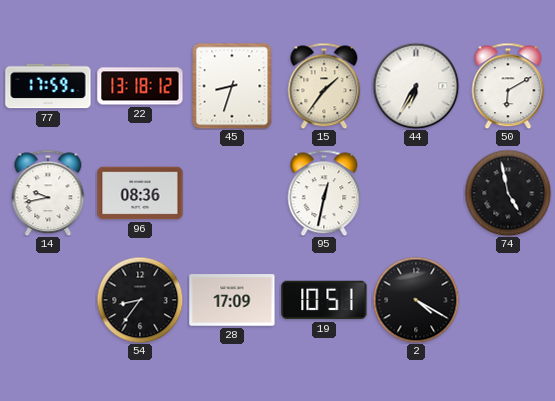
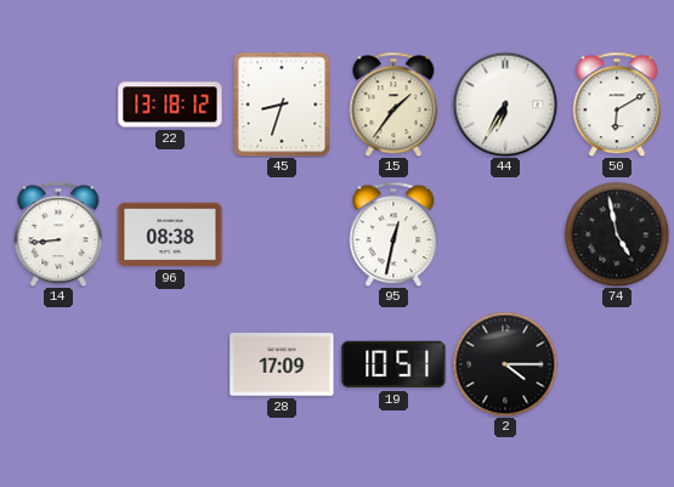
77: 17:59 -> none (48, 86)
14: 9:43 -> 8:44 (58, 234)
96: 08:36 -> 08:38 (170, 234)
54: 8:36 -> none (140, 300)
2: 4:20 -> 4:15 (505, 364)
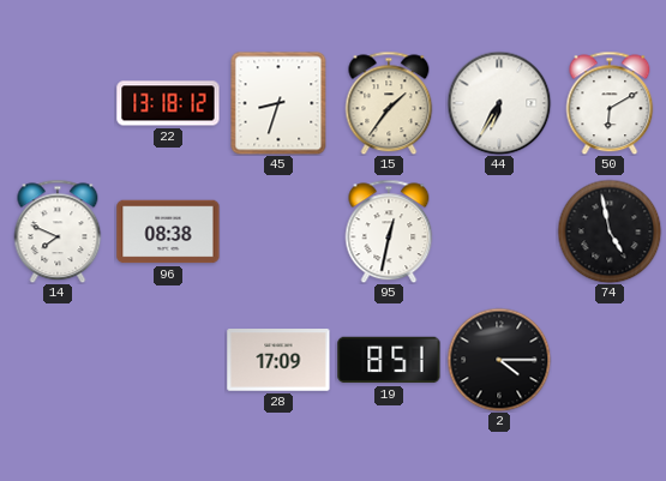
14: 8:44 -> 7:49 (58, 232)
19: 10:51 -> 8:51 (389, 360)
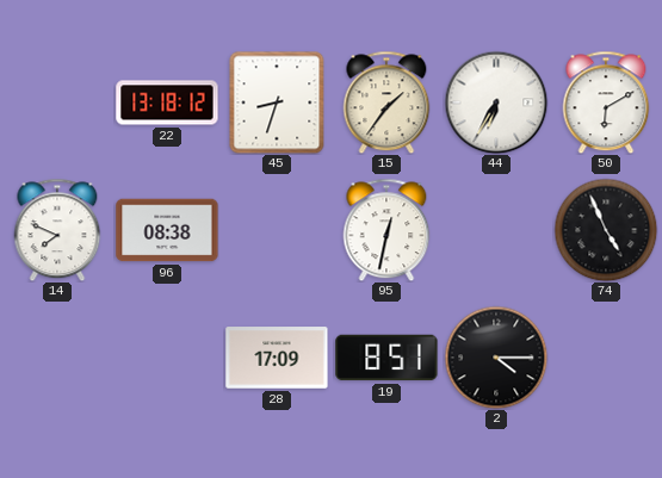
74: 4:58 -> 4:56 (606, 230)
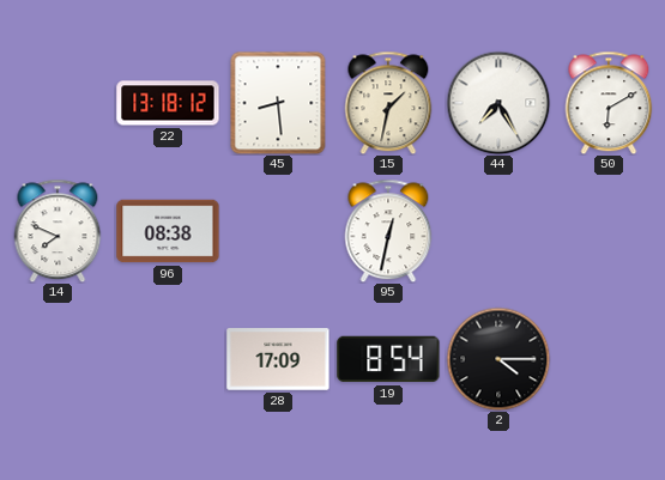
45: 8:33 -> 8:29 (278, 103)
15: 1:36 -> 1:32 (388, 103)
44: 6:35 -> 7:25 (498, 103)
74: 4:56 -> none (606, 230)
19: 8:51 -> 8:54 (388, 359)
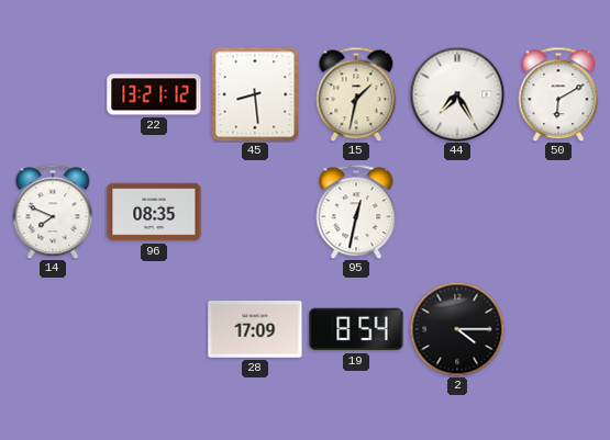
22: 13:18 -> 13:21 (154, 94)
96: 08:38 -> 08:35 (154, 212)
